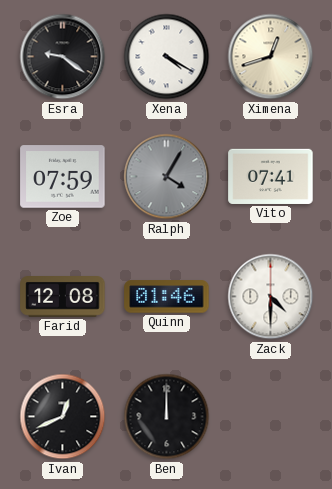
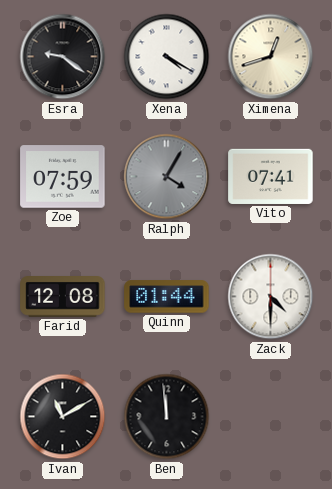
Quinn: 01:46 -> 01:44 (167, 297)
Ivan: 12:41 -> 11:10 (63, 417)
Ben: 12:00 -> 11:59 (167, 417)
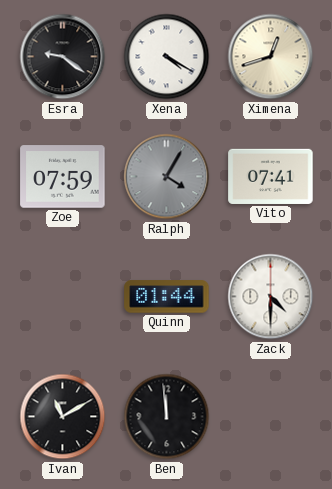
Farid: 12:08 -> none (63, 297)
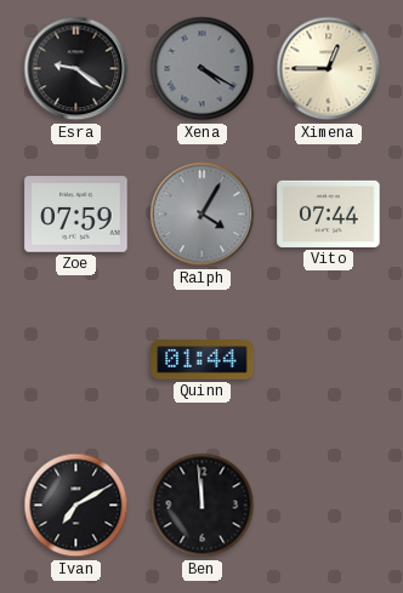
Xena dial: white -> grey (203, 69)
Ximena: 12:42 -> 12:45 (329, 69)
Vito: 07:41 -> 07:44 (329, 213)
Zack: 4:30 -> none (271, 297)
Ivan: 11:10 -> 7:10 (76, 506)
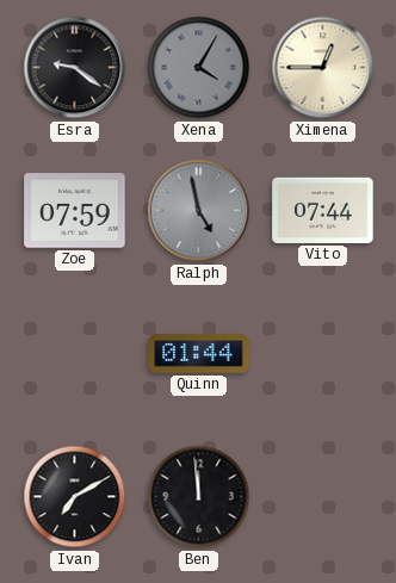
Xena: 4:20 -> 4:05 (199, 68)
Ralph: 4:05 -> 4:58 (199, 211)
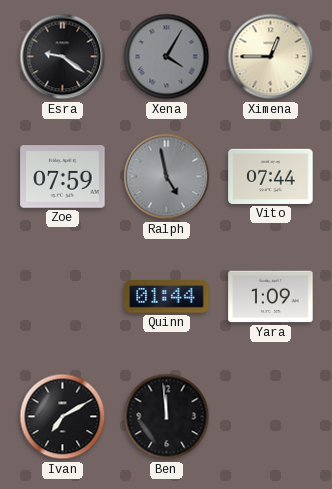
Yara: none -> 1:09 (271, 297)
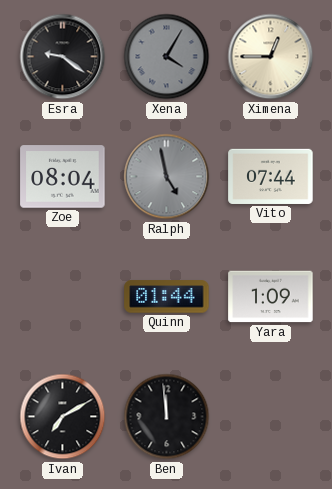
Zoe: 07:59 -> 08:04 (63, 177)
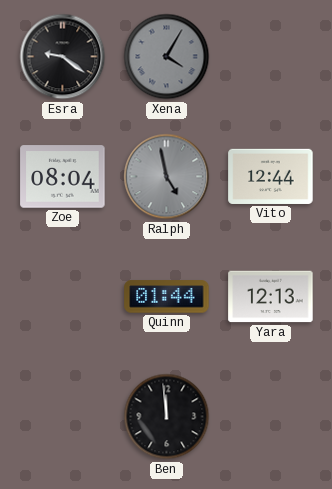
Ximena: 12:45 -> none (271, 57)
Vito: 07:44 -> 12:44 (271, 176)
Yara: 1:09 -> 12:13 (271, 297)
Ivan: 7:10 -> none (63, 417)
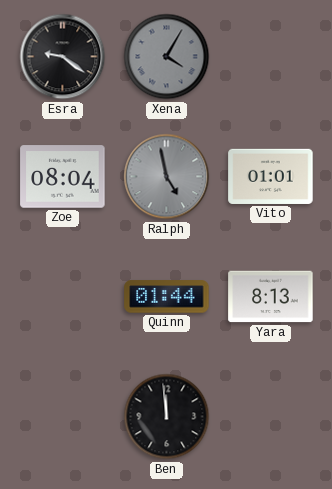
Vito: 12:44 -> 01:01 (271, 176)
Yara: 12:13 -> 8:13 (271, 297)
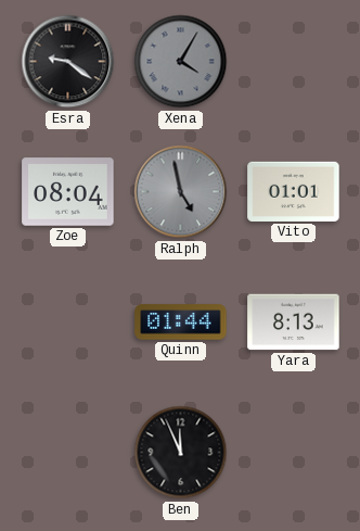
Ben: 11:59 -> 11:56 (181, 453)
